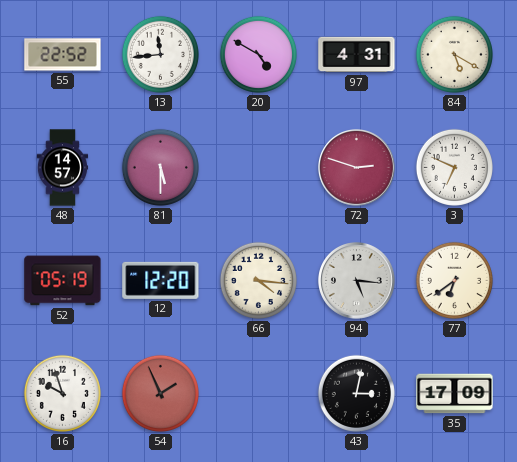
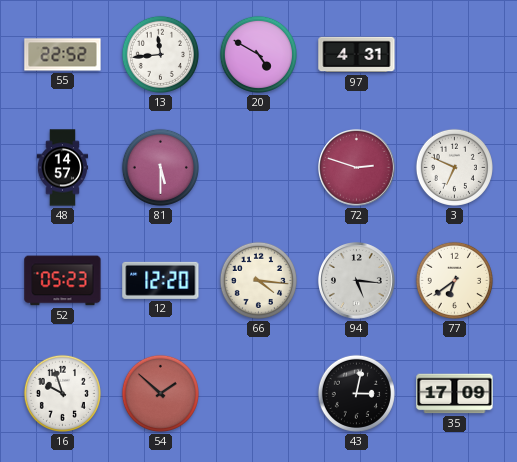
84: 5:20 -> none (454, 54)
52: 05:19 -> 05:23 (63, 281)
54: 1:56 -> 1:52 (160, 393)
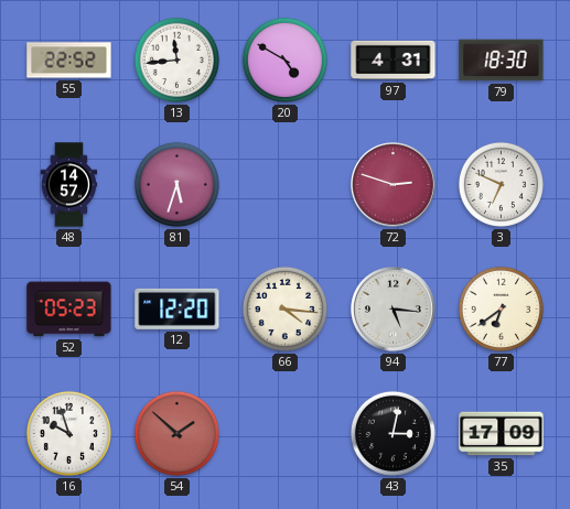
79: none -> 18:30 (502, 61)
81: 5:30 -> 5:33 (176, 184)
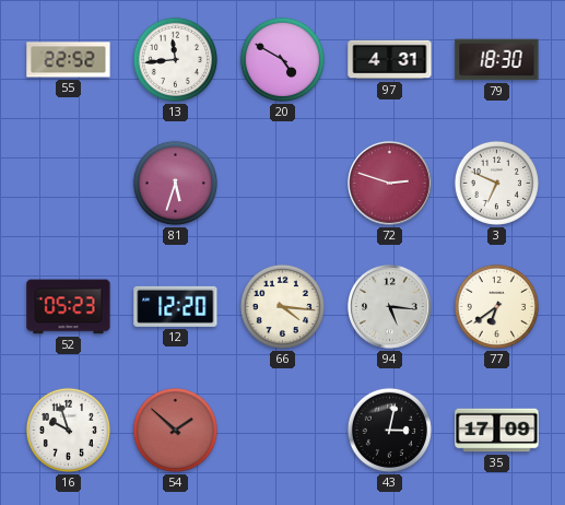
48: 14:57 -> none (69, 185)
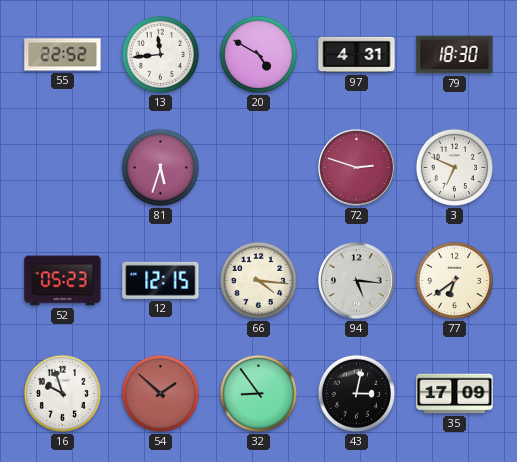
12: 12:20 -> 12:15 (161, 280)
32: none -> 8:54 (258, 393)
